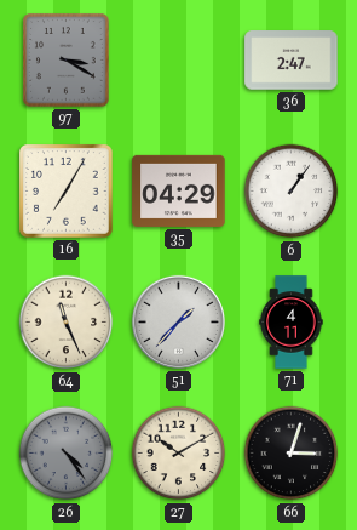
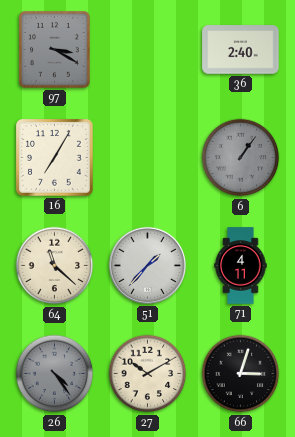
36: 2:47 -> 2:40 (241, 50)
35: 04:29 -> none (179, 190)
6 dial: white -> grey (241, 158)
64: 11:26 -> 11:22 (55, 266)
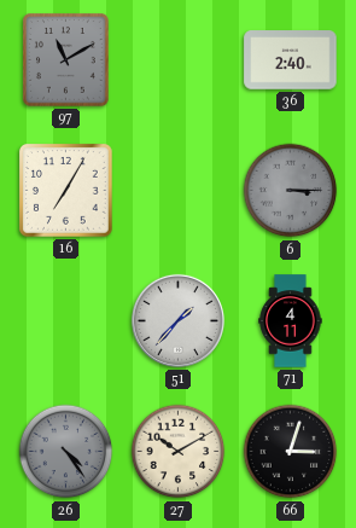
97: 3:20 -> 11:10 (66, 60)
6: 1:06 -> 3:15 (291, 191)
64: 11:22 -> none (55, 266)
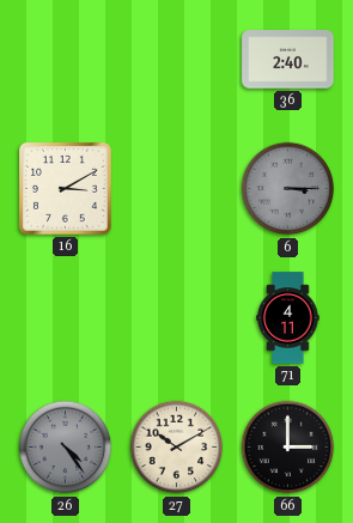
97: 11:10 -> none (66, 60)
16: 7:05 -> 3:10 (66, 189)
51: 1:37 -> none (177, 320)
66: 3:03 -> 3:00 (288, 448)
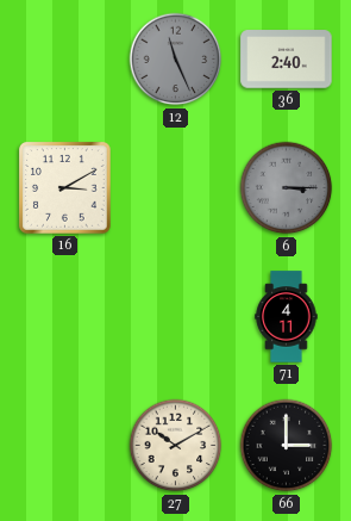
12: none -> 11:26 (176, 60)
26: 4:24 -> none (66, 448)
